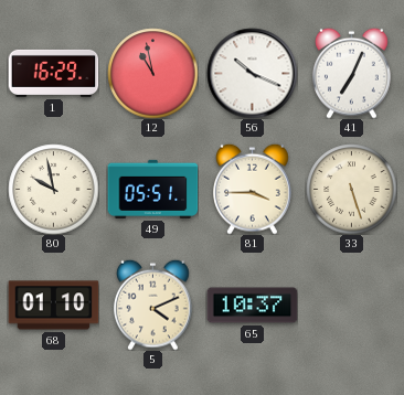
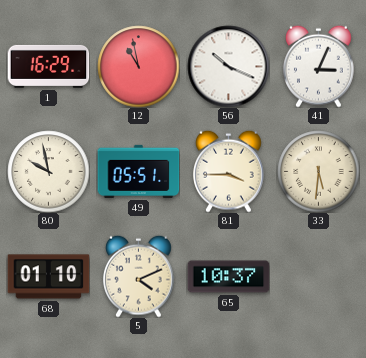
41: 7:04 -> 3:04 (319, 66)
33: 5:27 -> 5:31 (318, 171)
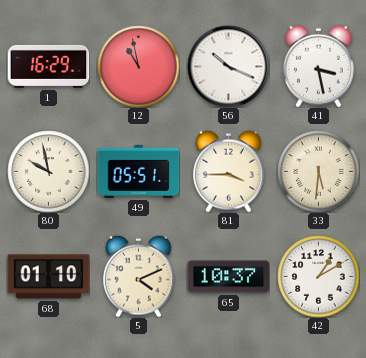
41: 3:04 -> 3:28 (319, 66)
42: none -> 1:10 (318, 276)
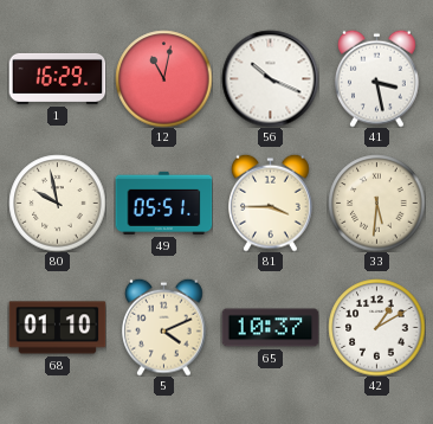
12: 10:58 -> 11:02 (163, 78)
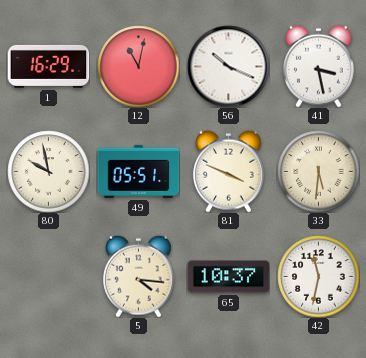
81: 3:45 -> 3:49 (229, 171)
68: 01:10 -> none (57, 328)
5: 4:11 -> 4:16 (139, 276)
42: 1:10 -> 11:32 (318, 276)
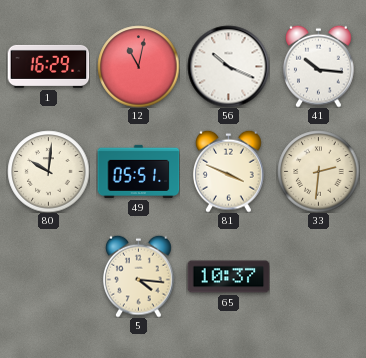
41: 3:28 -> 10:16 (319, 66)
80: 9:58 -> 10:01 (48, 171)
33: 5:31 -> 2:31 (318, 171)
42: 11:32 -> none (318, 276)
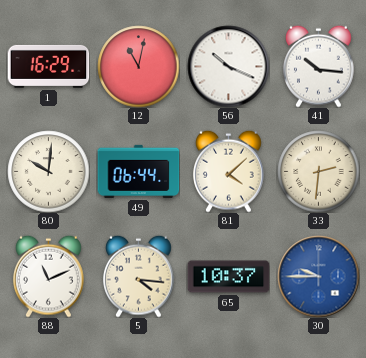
49: 05:51 -> 06:44 (138, 171)
81: 3:49 -> 4:08 (229, 171)
88: none -> 11:11 (49, 276)
30: none -> 9:45 (318, 276)
